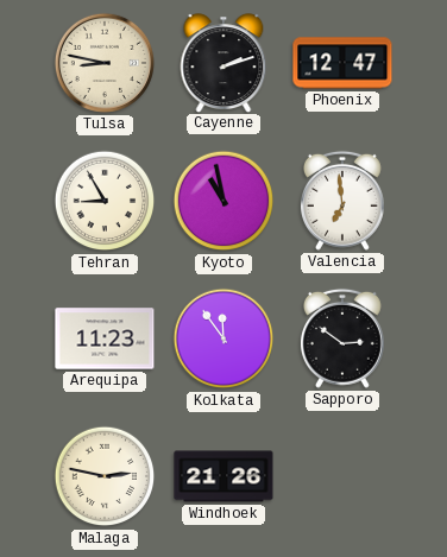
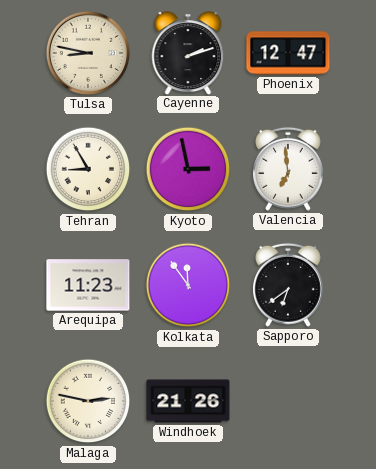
Kyoto: 10:58 -> 2:58 (188, 169)
Sapporo: 2:51 -> 6:39 (288, 285)
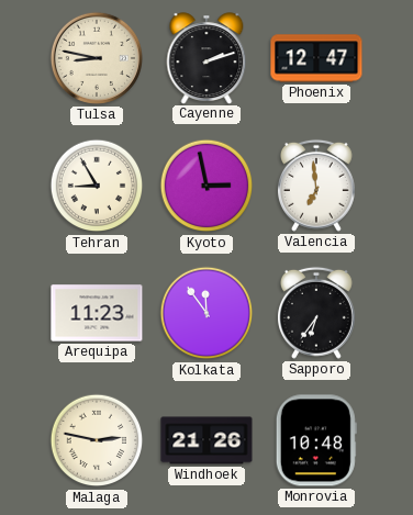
Sapporo: 6:39 -> 6:36 (316, 313)
Monrovia: none -> 10:48 (316, 440)
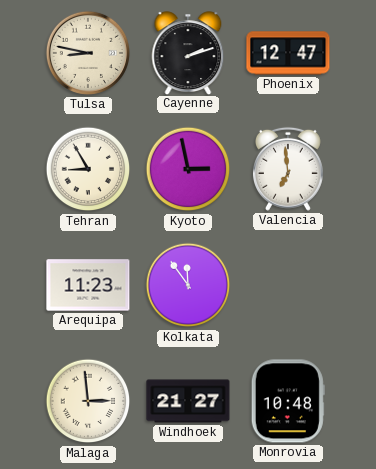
Sapporo: 6:36 -> none (316, 313)
Malaga: 2:47 -> 2:59 (88, 401)
Windhoek: 21:26 -> 21:27 (188, 401)
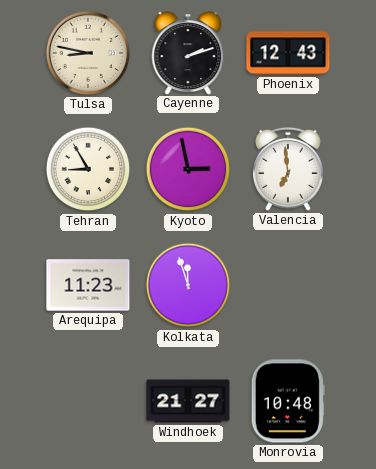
Phoenix: 12:47 -> 12:43 (288, 53)
Kolkata: 11:54 -> 11:57 (188, 285)
Malaga: 2:59 -> none (88, 401)
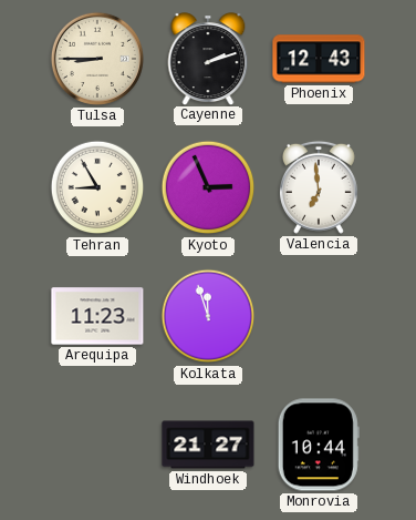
Tulsa: 8:47 -> 8:45 (97, 59)
Kyoto: 2:58 -> 2:56 (208, 187)
Monrovia: 10:48 -> 10:44 (319, 445)
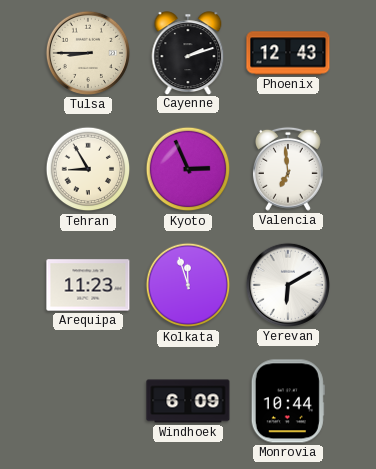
Yerevan: none -> 6:10 (288, 285)
Windhoek: 21:27 -> 6:09 (188, 401)
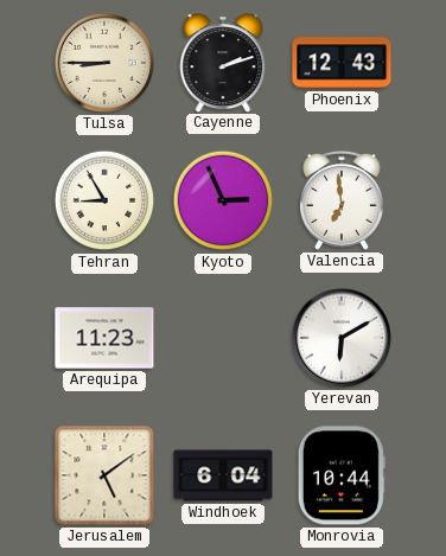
Kolkata: 11:57 -> none (188, 285)
Jerusalem: none -> 5:09 (104, 475)
Windhoek: 6:09 -> 6:04 (223, 475)
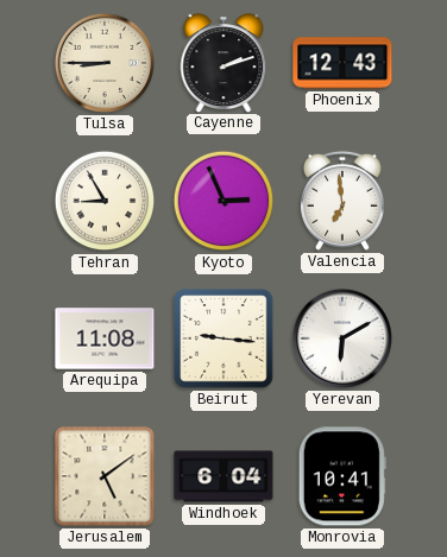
Arequipa: 11:23 -> 11:08 (105, 338)
Beirut: none -> 9:16 (223, 338)
Monrovia: 10:44 -> 10:41 (342, 476)
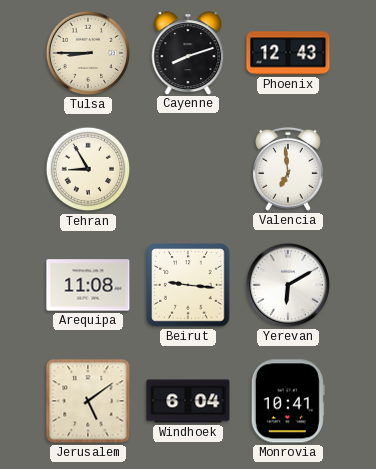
Cayenne: 2:12 -> 8:12 (188, 53)
Kyoto: 2:56 -> none (223, 201)
